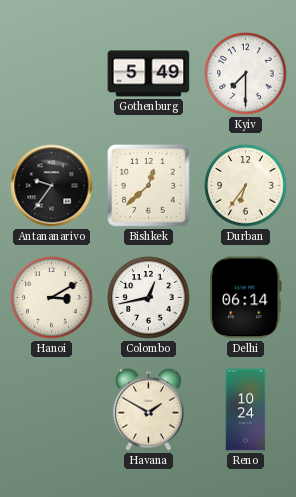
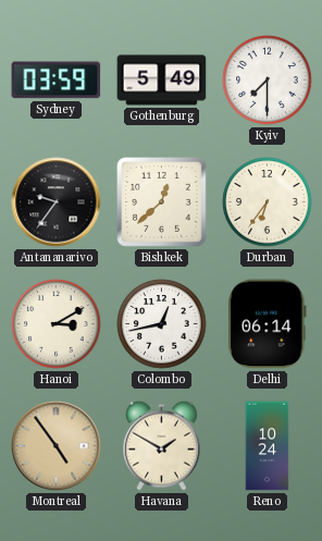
Sydney: none -> 03:59 (57, 81)
Montreal: none -> 4:54 (57, 446)
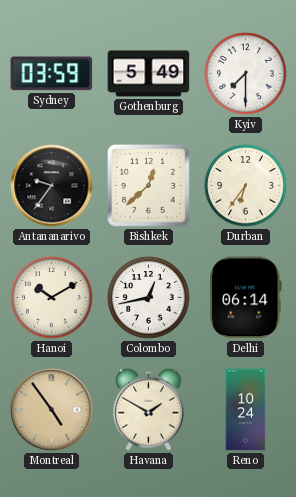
Hanoi: 3:10 -> 10:10 (52, 298)
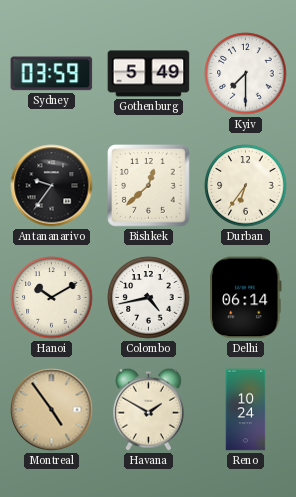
Colombo: 12:43 -> 4:43 (149, 298)
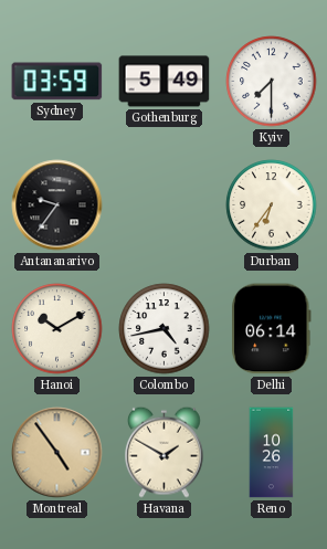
Bishkek: 12:38 -> none (149, 186)
Reno: 10:24 -> 10:26 (272, 453)
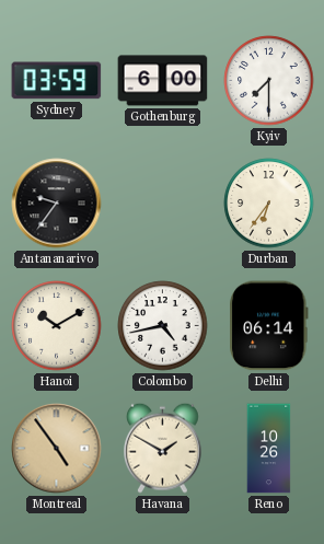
Gothenburg: 5:49 -> 6:00 (163, 81)
